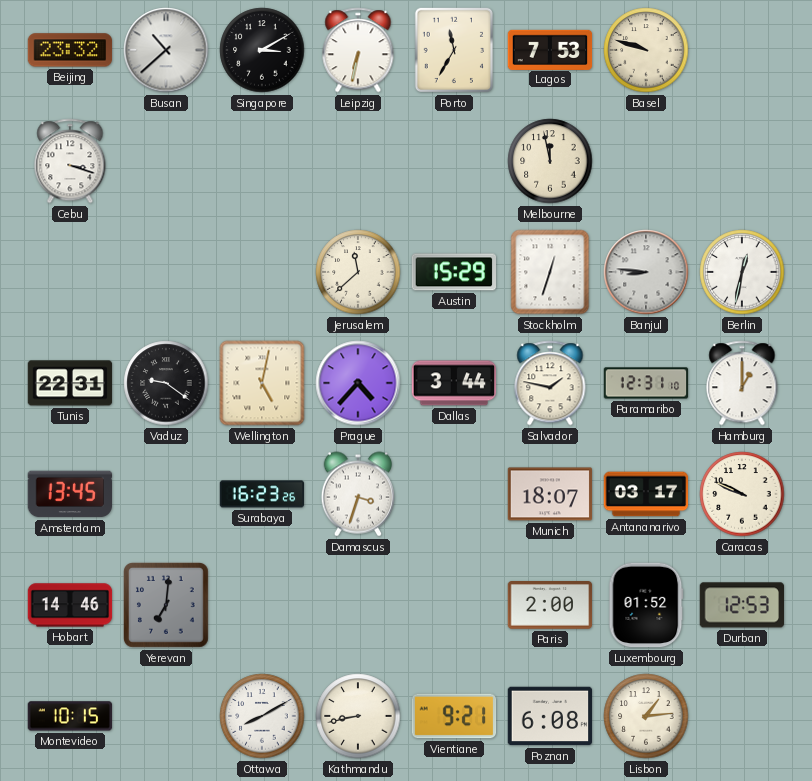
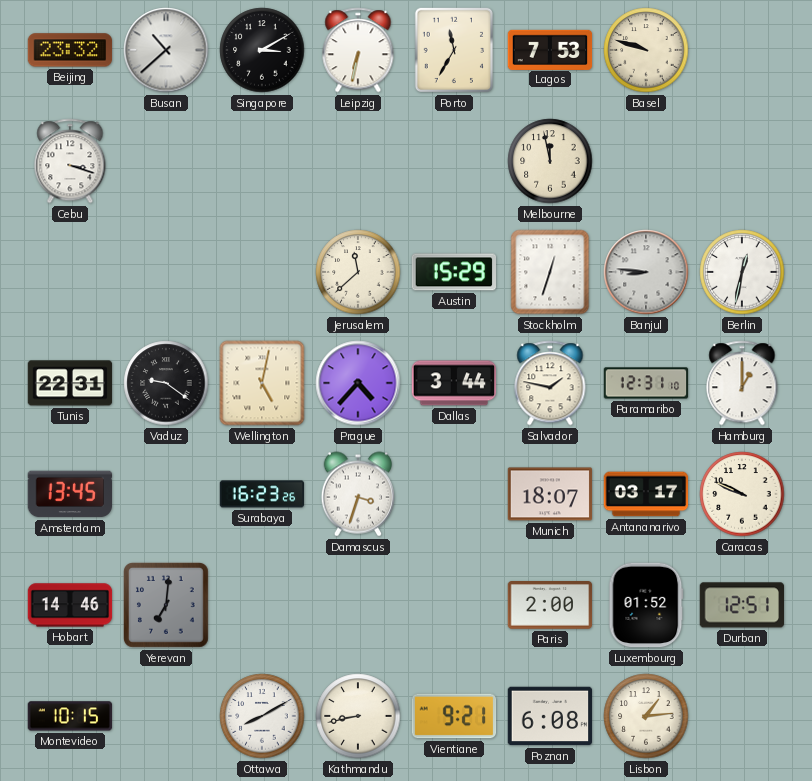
Durban: 12:53 -> 12:51 (741, 605)
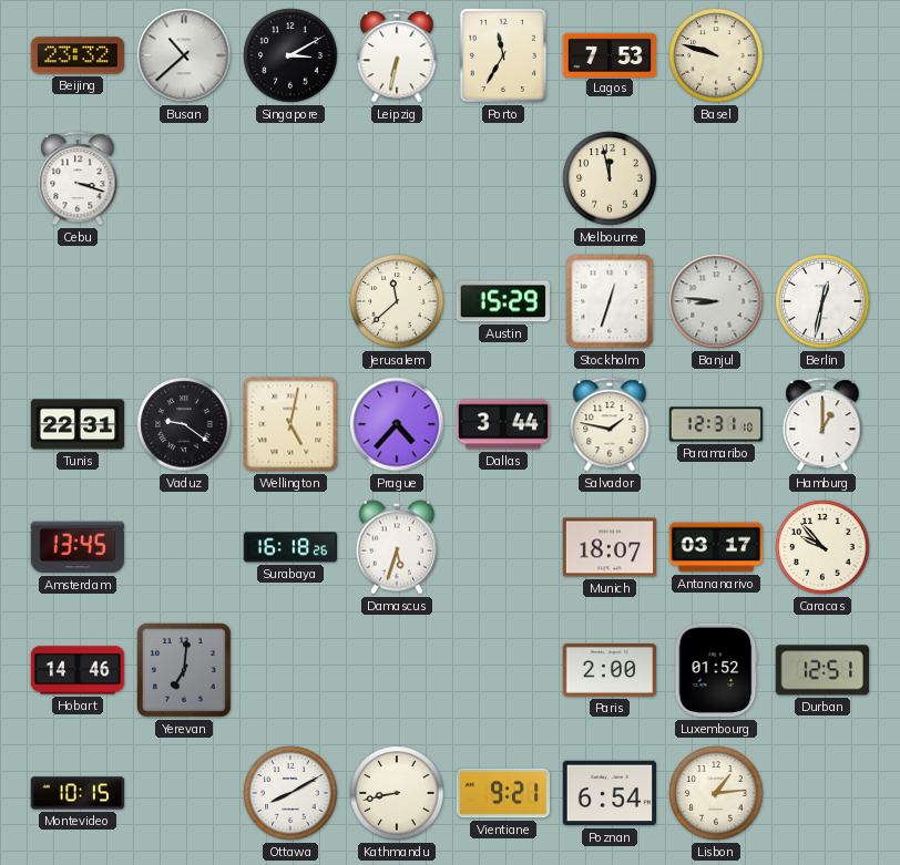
Surabaya: 16:23 -> 16:18 (290, 547)
Damascus: 3:33 -> 5:33 (396, 547)
Caracas: 9:49 -> 9:53 (822, 547)
Poznan: 6:08 -> 6:54 (610, 793)
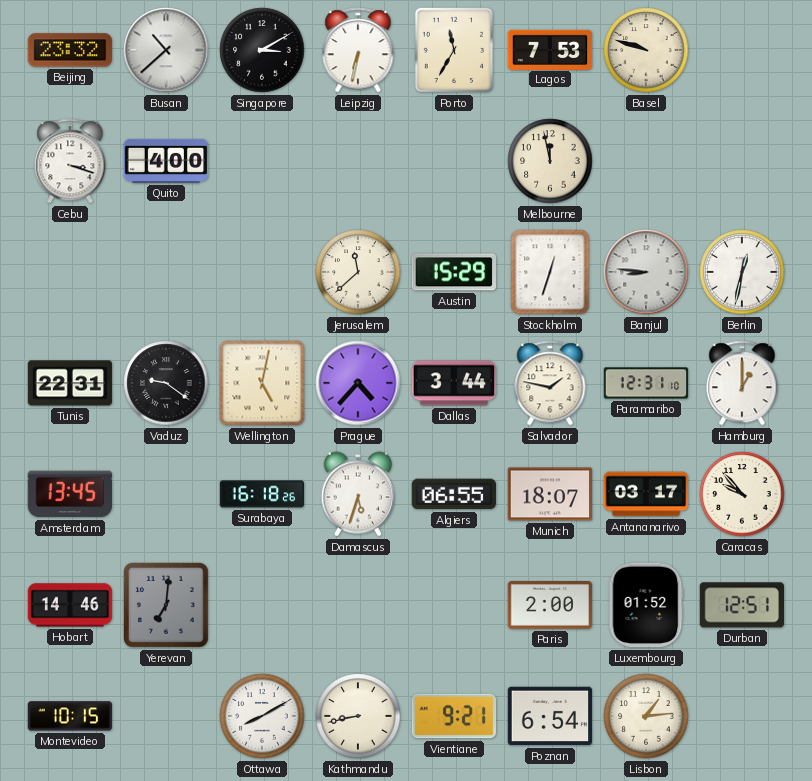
Quito: none -> 4:00 (166, 161)
Algiers: none -> 06:55 (453, 494)
